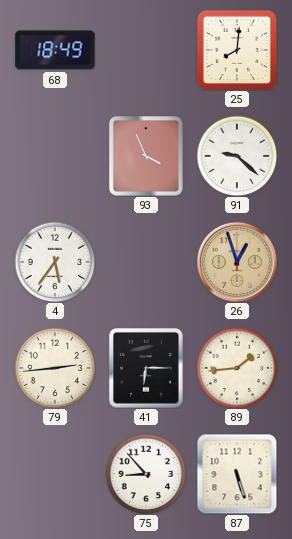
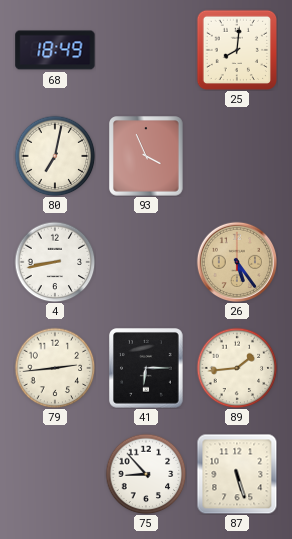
80: none -> 7:02 (55, 156)
91: 9:22 -> none (237, 156)
4: 5:36 -> 8:43 (55, 262)
26: 12:57 -> 5:24 (236, 261)
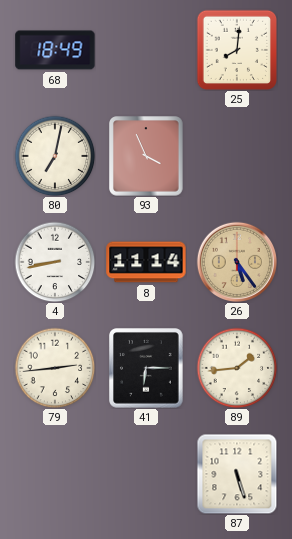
8: none -> 11:14 (146, 262)
75: 8:53 -> none (146, 474)
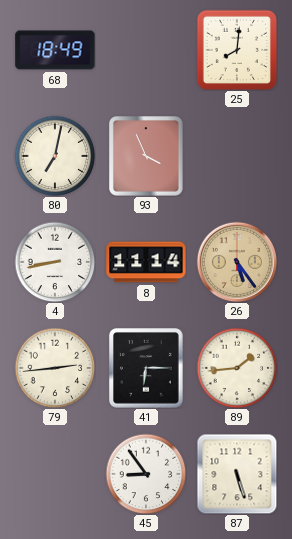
45: none -> 8:54 (146, 474)
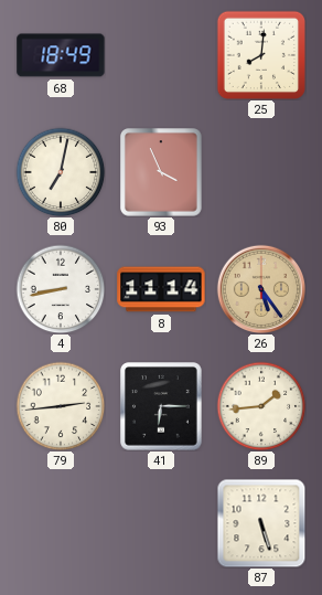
45: 8:54 -> none (146, 474)
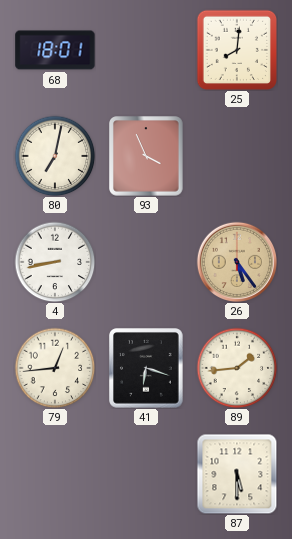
68: 18:49 -> 18:01 (55, 50)
8: 11:14 -> none (161, 289)
79: 2:44 -> 12:44 (55, 368)
41: 6:15 -> 6:18 (147, 368)
87: 5:27 -> 5:30 (237, 474)
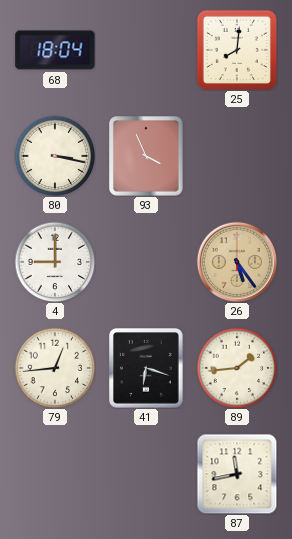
68: 18:01 -> 18:04 (55, 50)
80: 7:02 -> 3:17 (55, 156)
4: 8:43 -> 9:00 (55, 262)
87: 5:30 -> 11:43 (237, 474)
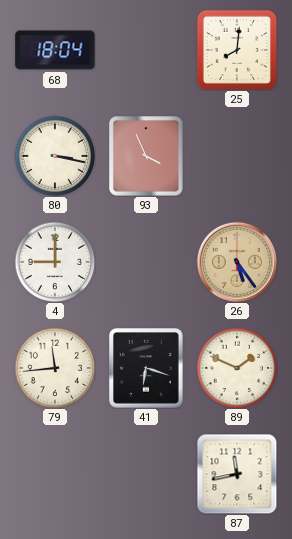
79: 12:44 -> 11:44 (55, 368)
89: 1:44 -> 1:49 (237, 368)
